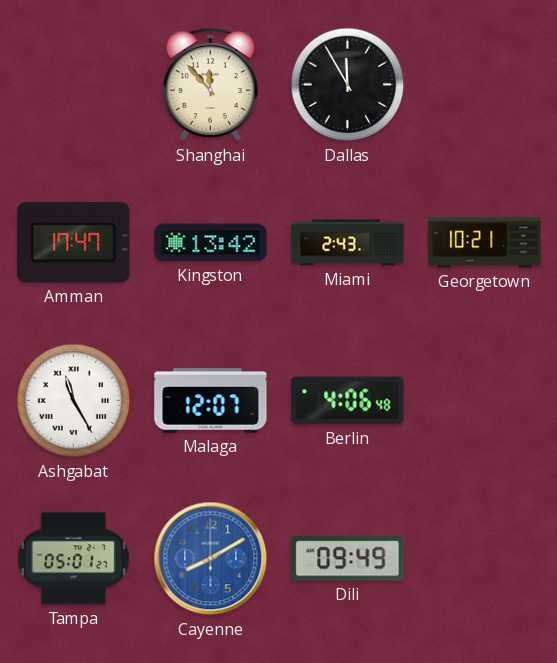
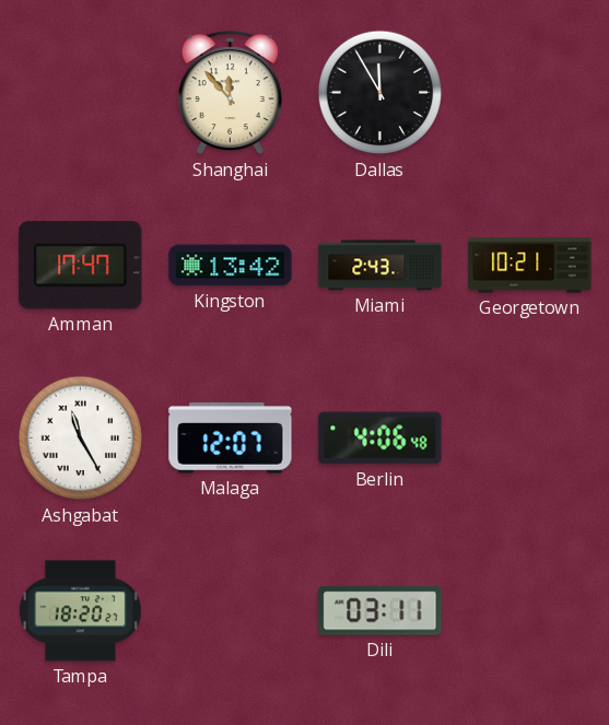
Tampa: 05:01 -> 18:20 (80, 611)
Cayenne: 8:10 -> none (211, 559)
Dili: 09:49 -> 03:11 (380, 611)
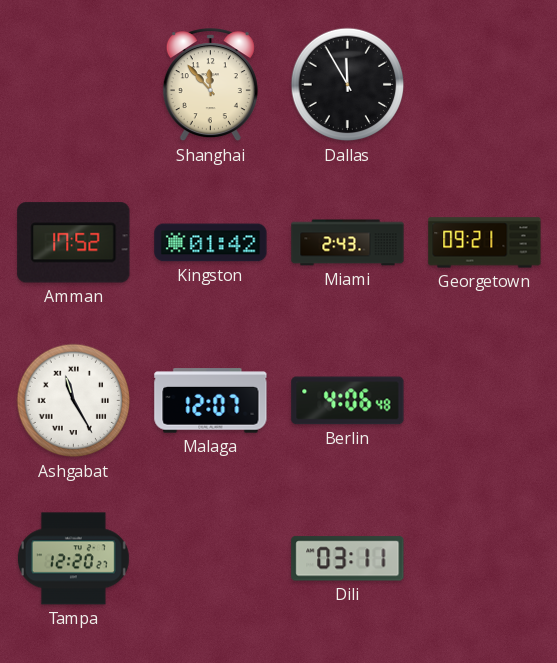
Amman: 17:47 -> 17:52 (74, 243)
Kingston: 13:42 -> 01:42 (211, 243)
Georgetown: 10:21 -> 09:21 (485, 243)
Tampa: 18:20 -> 12:20 (73, 559)
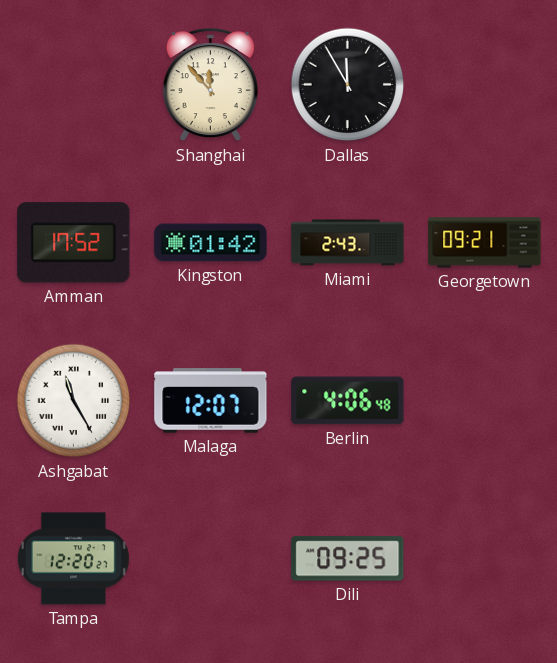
Dili: 03:11 -> 09:25 (348, 559)
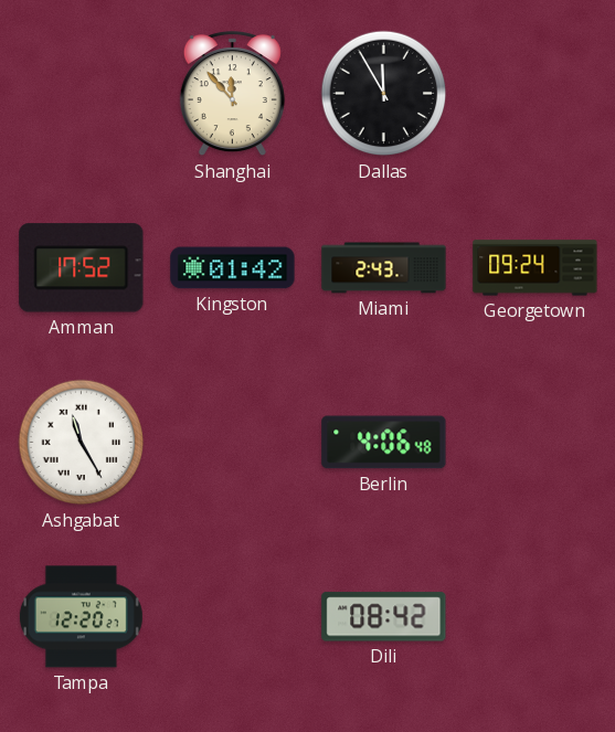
Georgetown: 09:21 -> 09:24 (536, 268)
Malaga: 12:07 -> none (211, 401)
Dili: 09:25 -> 08:42 (384, 617)
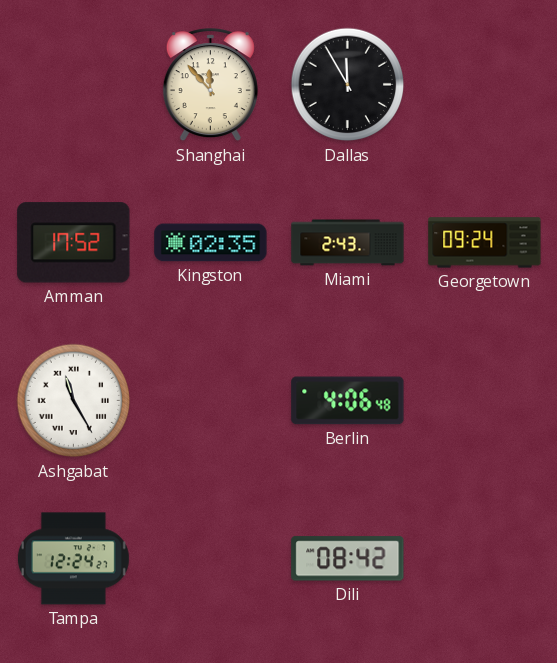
Kingston: 01:42 -> 02:35 (211, 243)
Tampa: 12:20 -> 12:24 (73, 559)
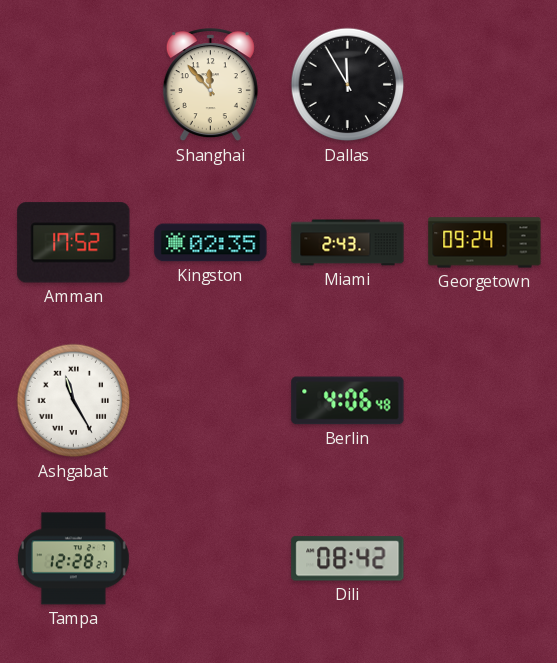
Tampa: 12:24 -> 12:28 (73, 559)
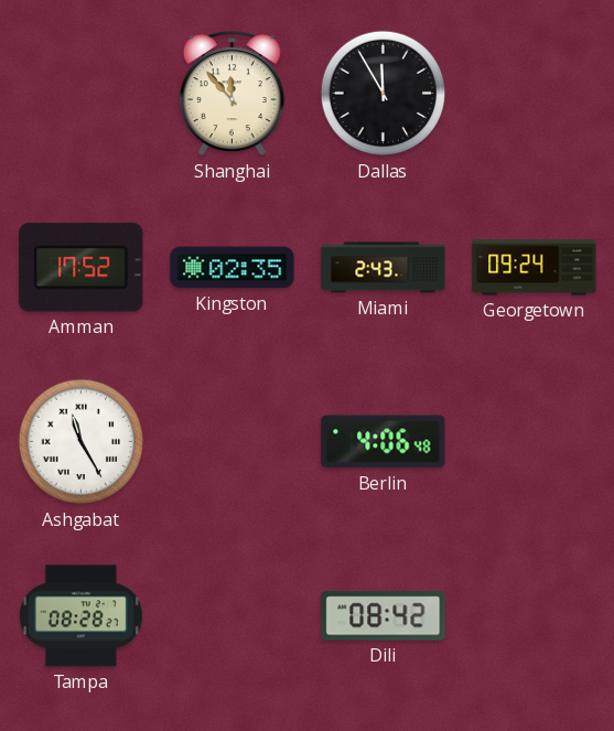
Tampa: 12:28 -> 08:28 (80, 616)
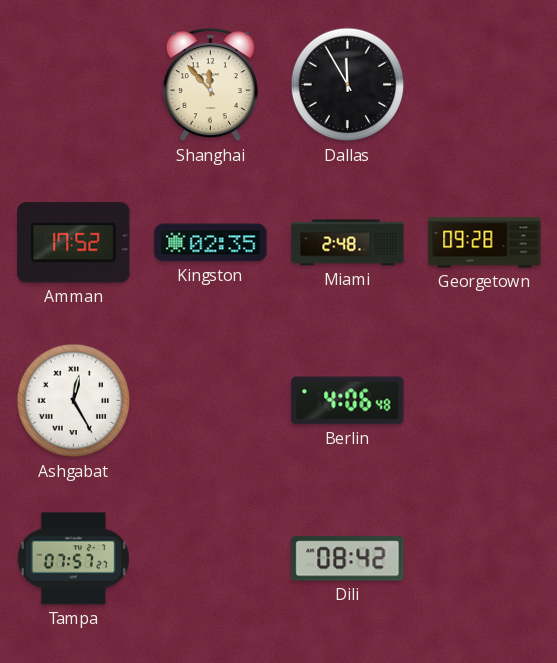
Miami: 2:43 -> 2:48 (348, 243)
Georgetown: 09:24 -> 09:28 (485, 243)
Ashgabat: 11:25 -> 12:25 (74, 401)
Tampa: 08:28 -> 07:57 (73, 559)
